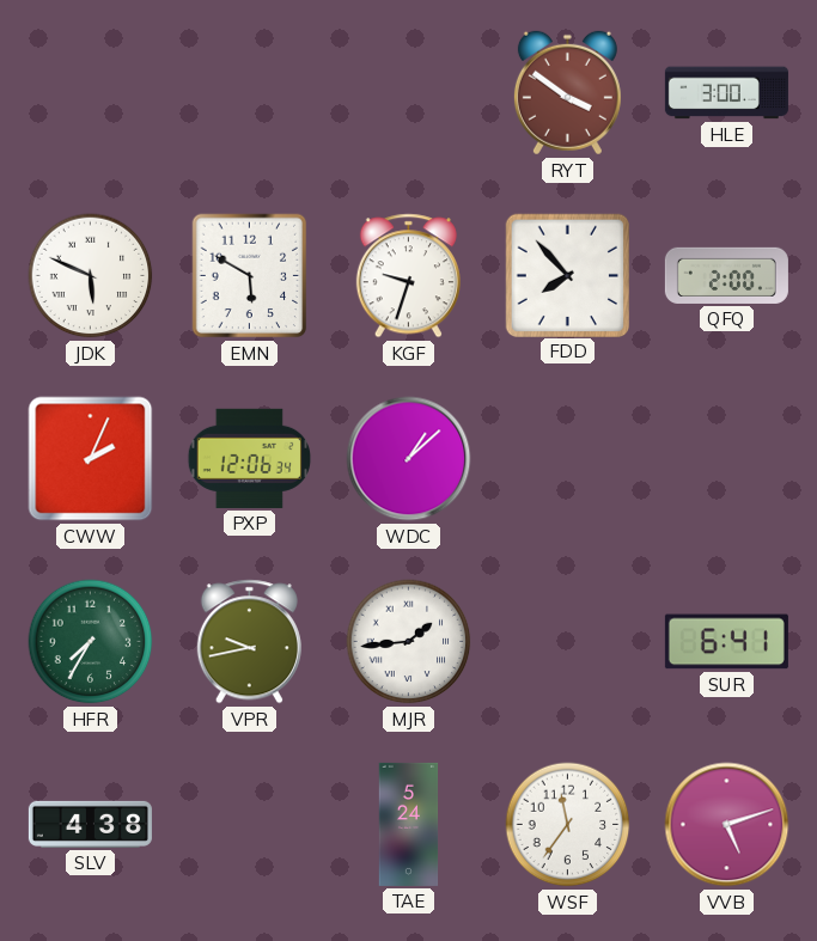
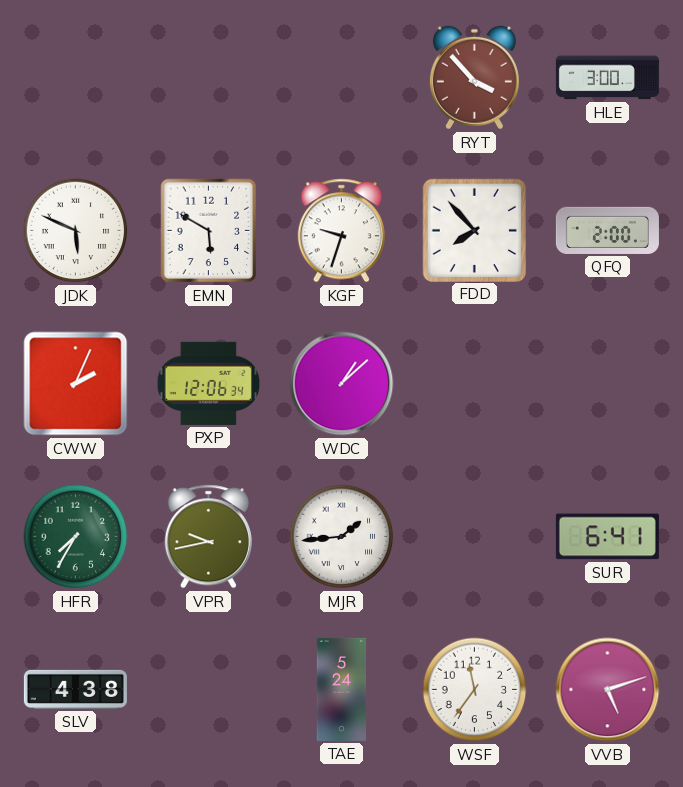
RYT: 3:51 -> 3:53 (474, 78)
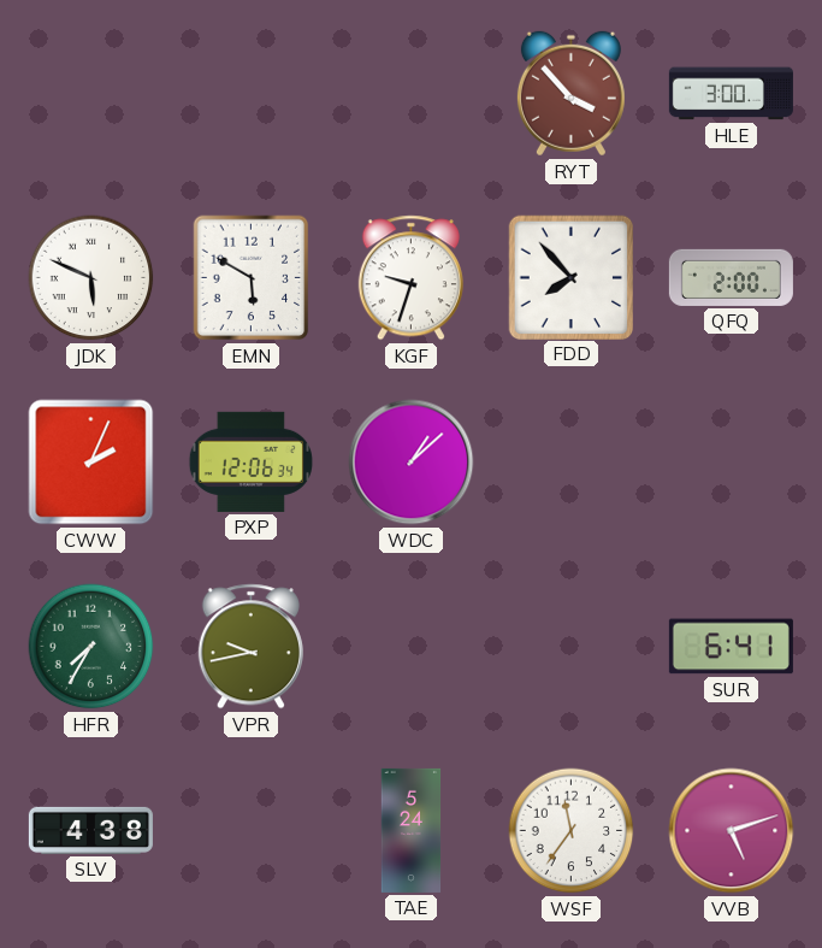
MJR: 1:44 -> none (342, 537)
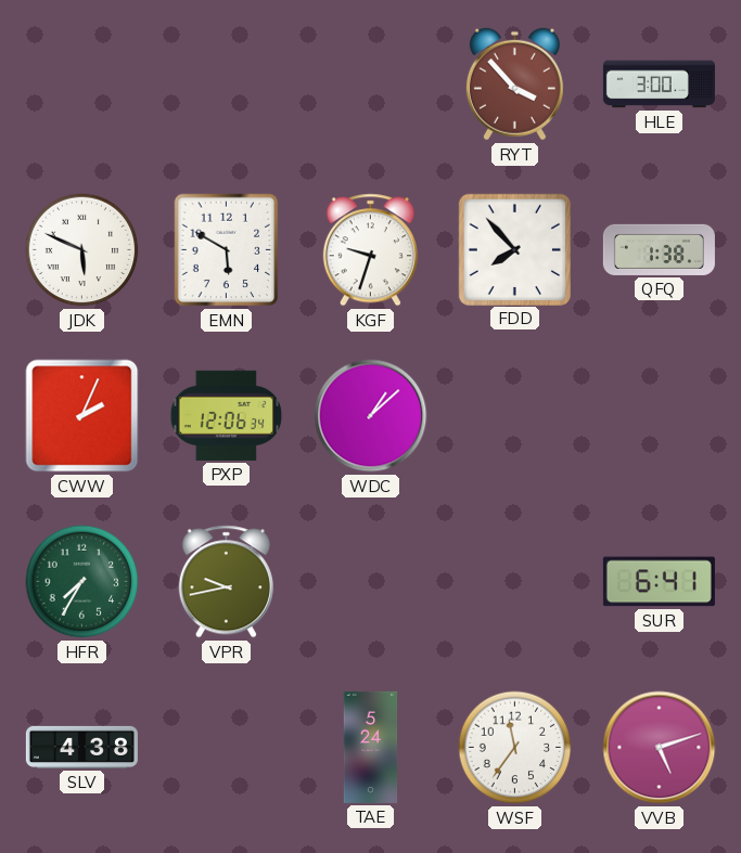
QFQ: 2:00 -> 1:38 (659, 249)
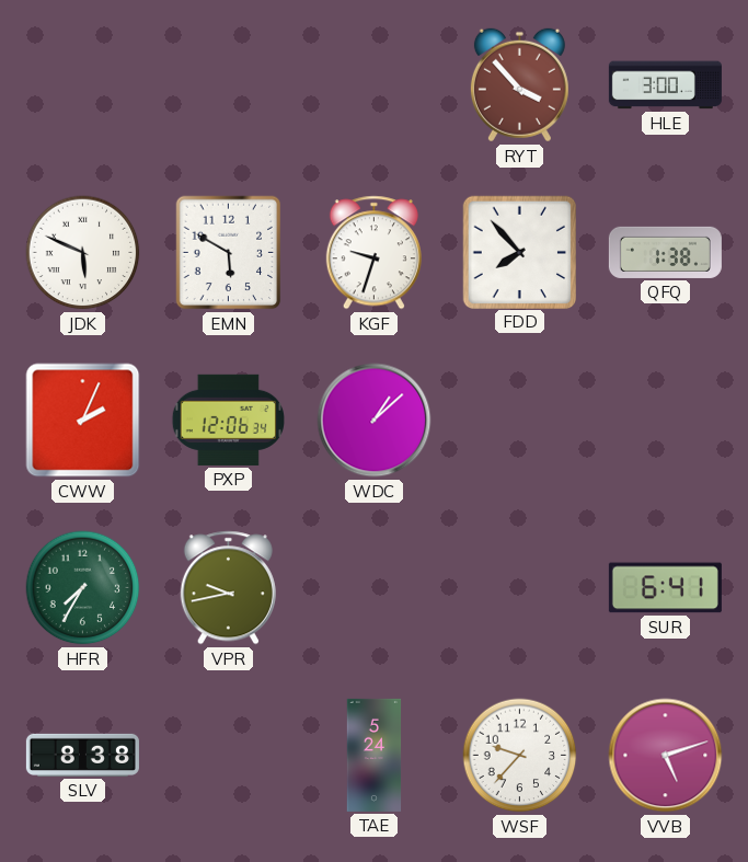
SLV: 4:38 -> 8:38 (82, 755)
WSF: 11:36 -> 9:37 (520, 756)
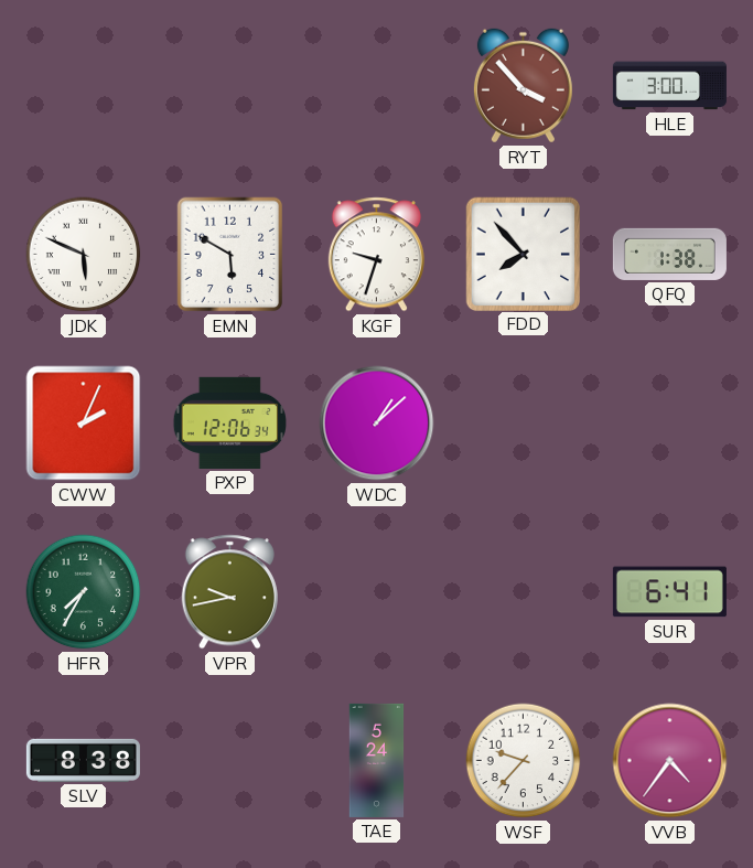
VVB: 5:12 -> 4:36 (670, 761)
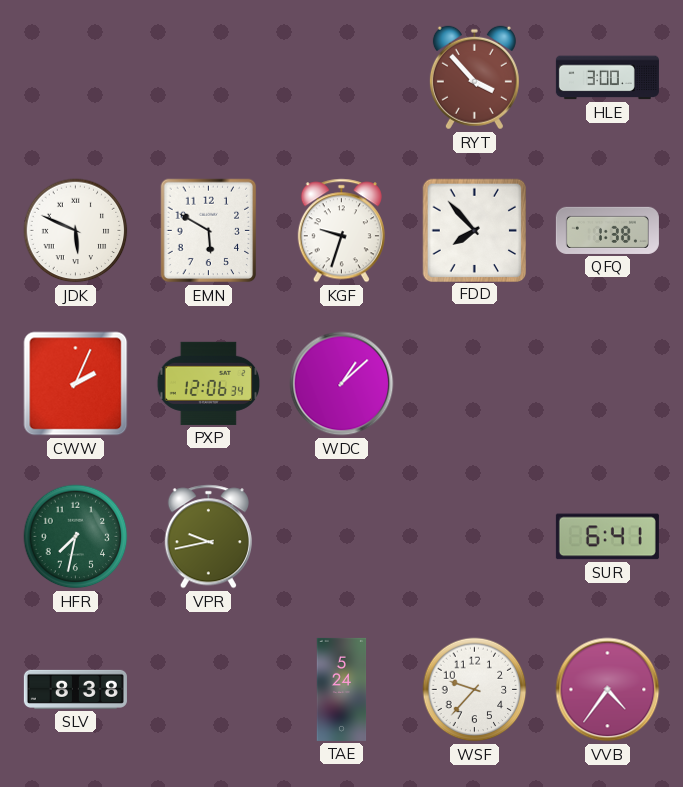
HFR: 7:35 -> 7:32 (76, 537)
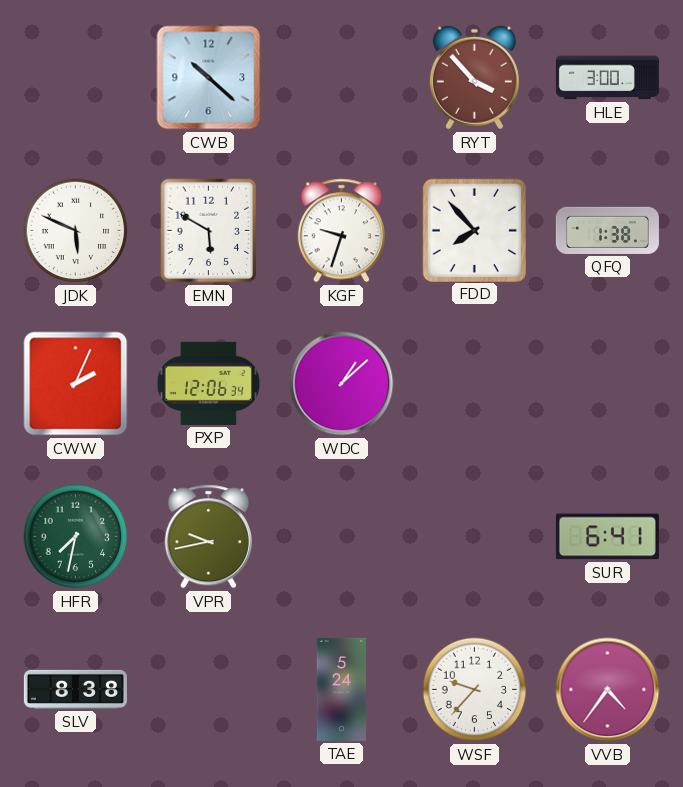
CWB: none -> 10:22 (209, 78)
